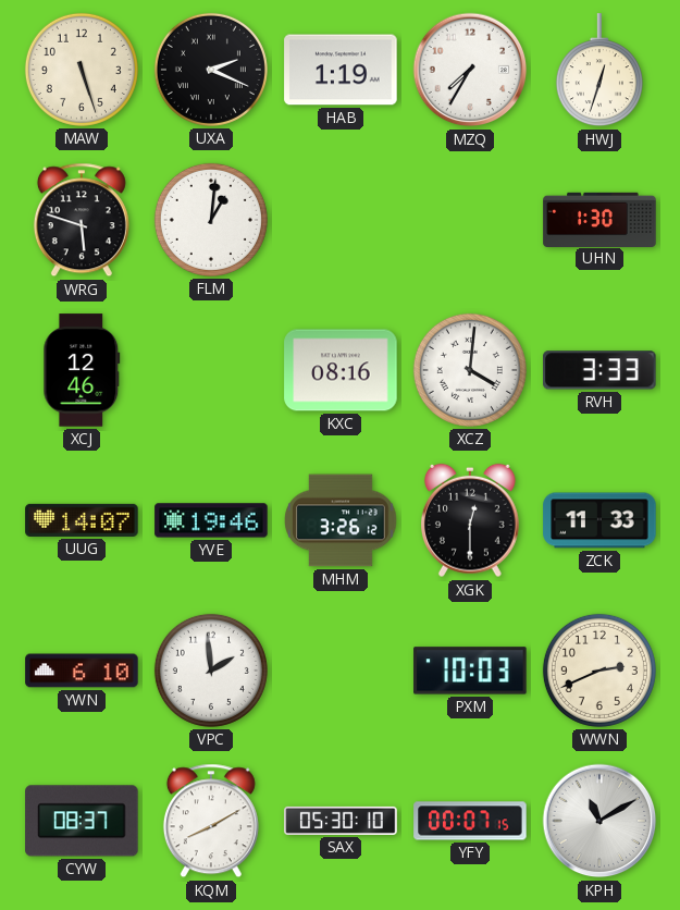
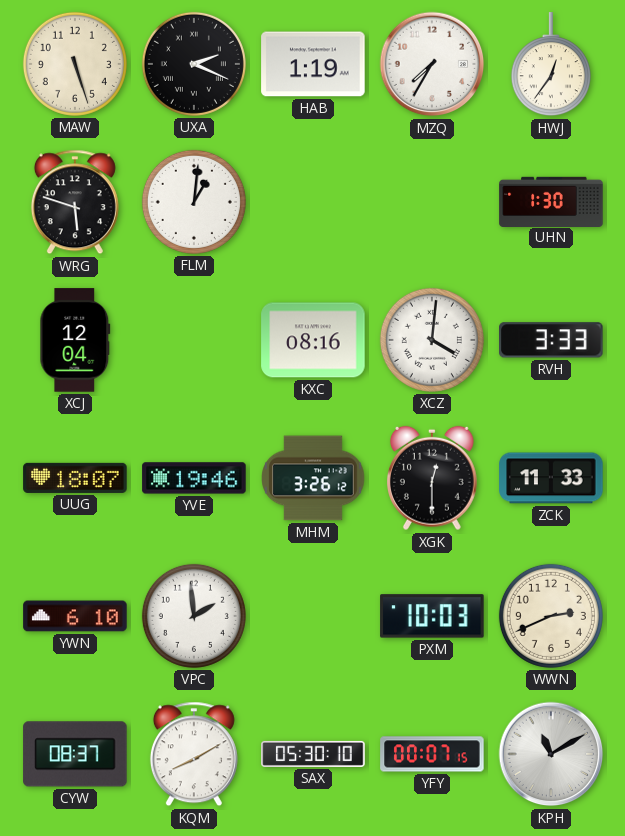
HWJ: 12:33 -> 12:36 (551, 65)
XCJ: 12:46 -> 12:04 (75, 340)
UUG: 14:07 -> 18:07 (75, 478)
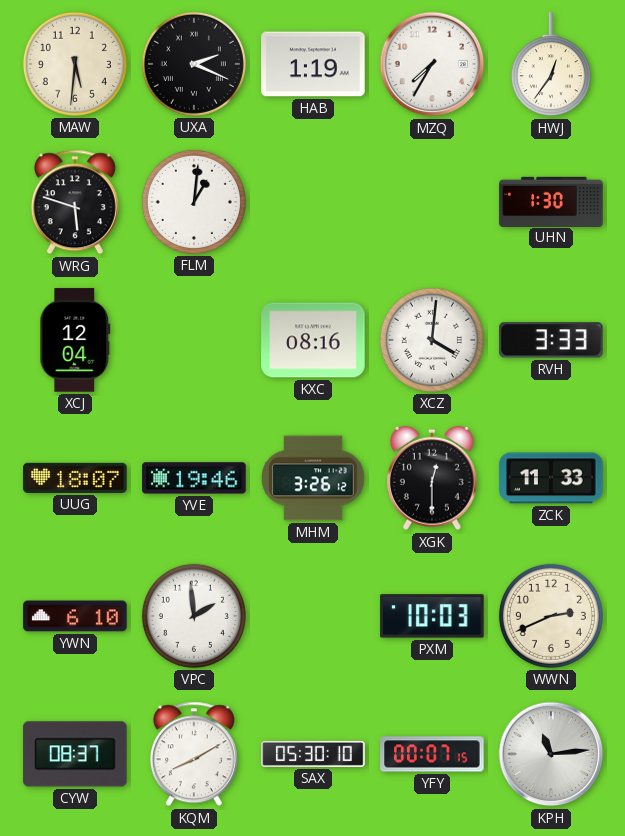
MAW: 5:27 -> 5:31 (75, 64)
KPH: 11:10 -> 11:14 (551, 754)
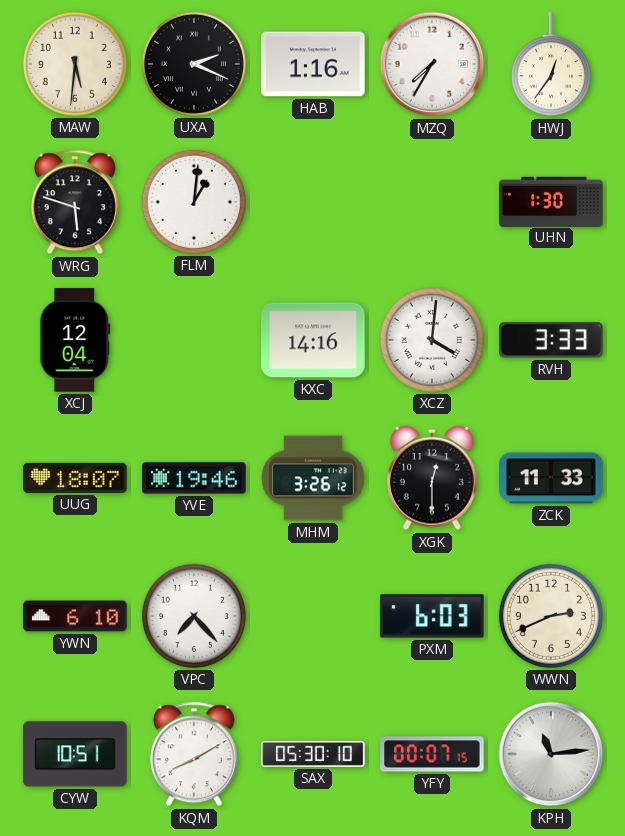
HAB: 1:19 -> 1:16 (313, 64)
KXC: 08:16 -> 14:16 (313, 340)
VPC: 1:59 -> 7:23 (194, 616)
PXM: 10:03 -> 6:03 (432, 616)
CYW: 08:37 -> 10:51 (75, 754)
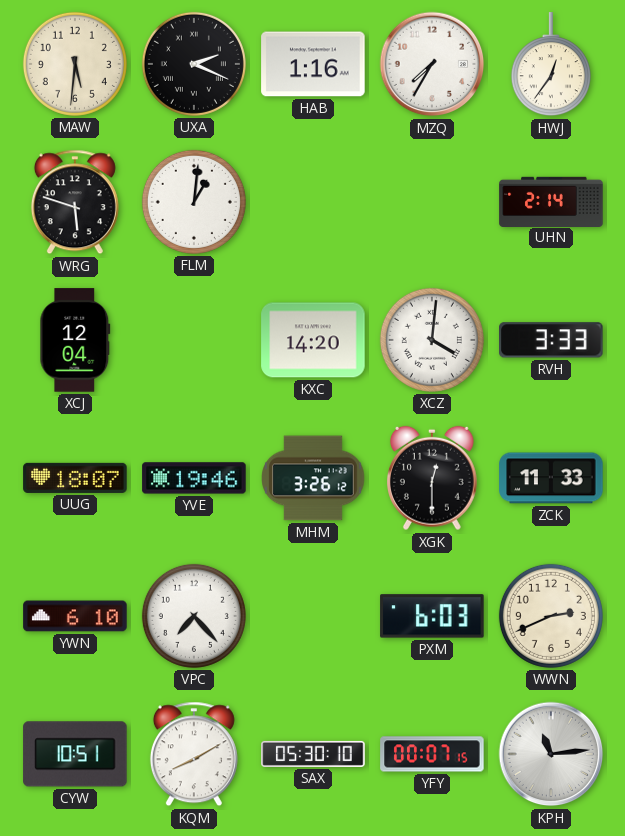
UHN: 1:30 -> 2:14 (551, 201)
KXC: 14:16 -> 14:20 (313, 340)
